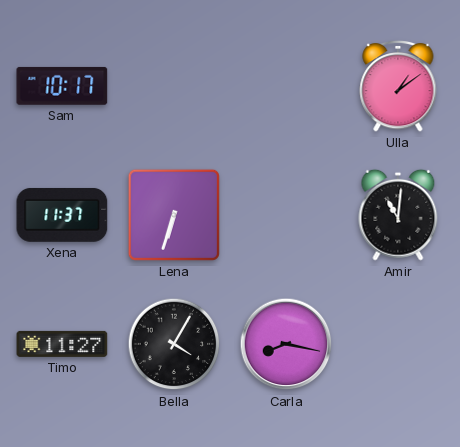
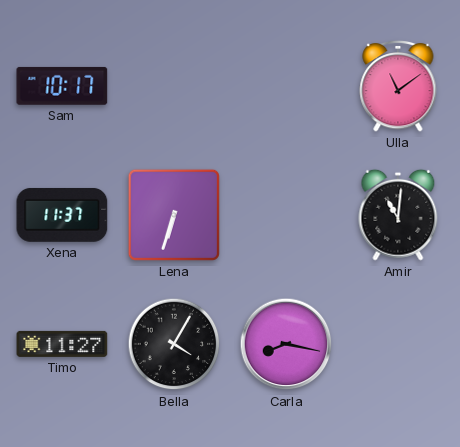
Ulla: 1:09 -> 11:09 (398, 86)
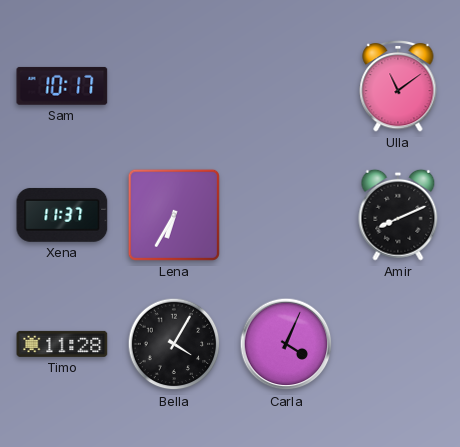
Lena: 6:33 -> 6:35 (174, 215)
Amir: 11:01 -> 8:11 (398, 215)
Timo: 11:27 -> 11:28 (62, 344)
Carla: 8:17 -> 4:04 (286, 344)
